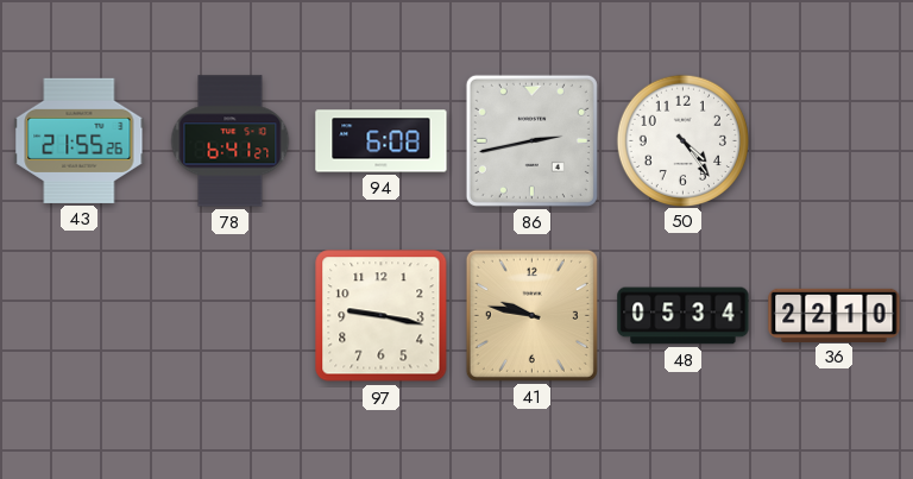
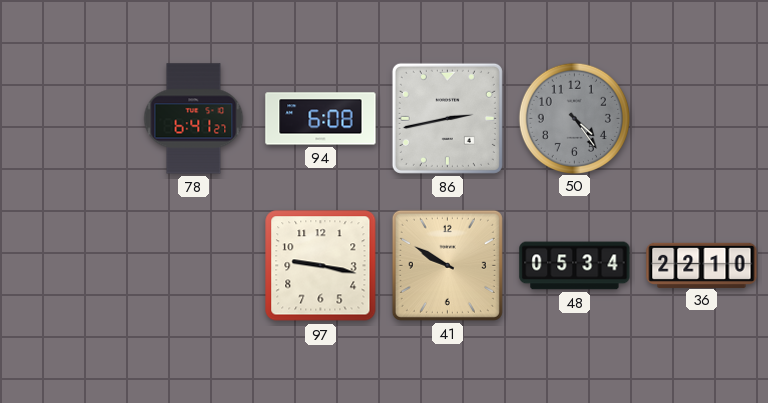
43: 21:55 -> none (80, 140)
50 dial: white -> grey (574, 118)
41: 9:47 -> 9:50 (447, 265)
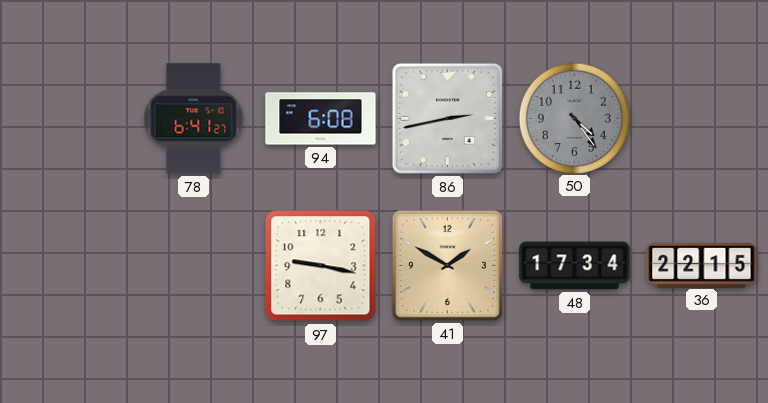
41: 9:50 -> 1:50 (447, 265)
48: 05:34 -> 17:34 (575, 266)
36: 22:10 -> 22:15 (702, 265)
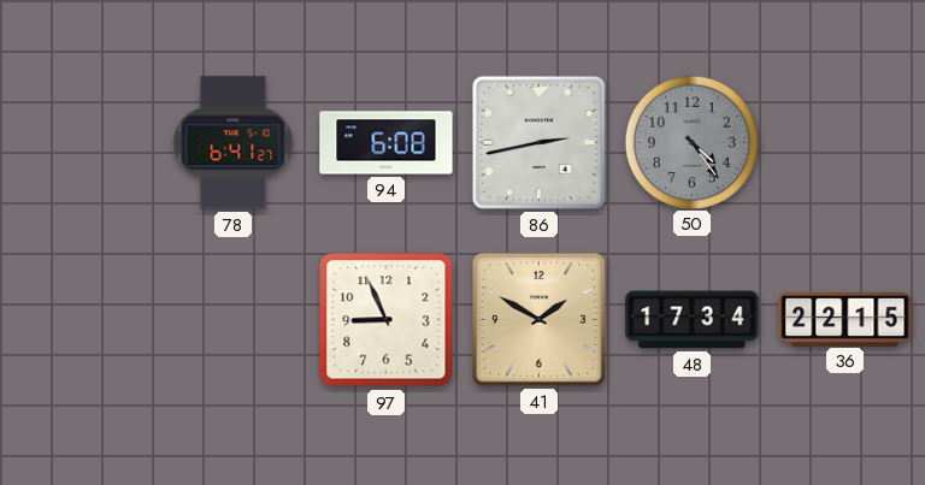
97: 9:17 -> 8:56 (387, 320)
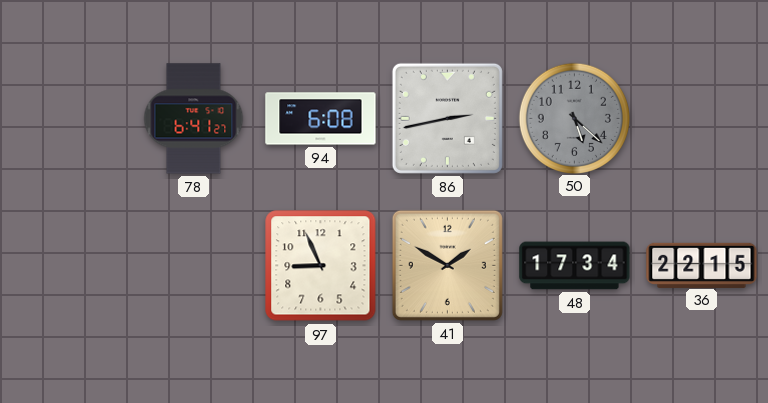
50: 4:24 -> 5:22 (574, 118)
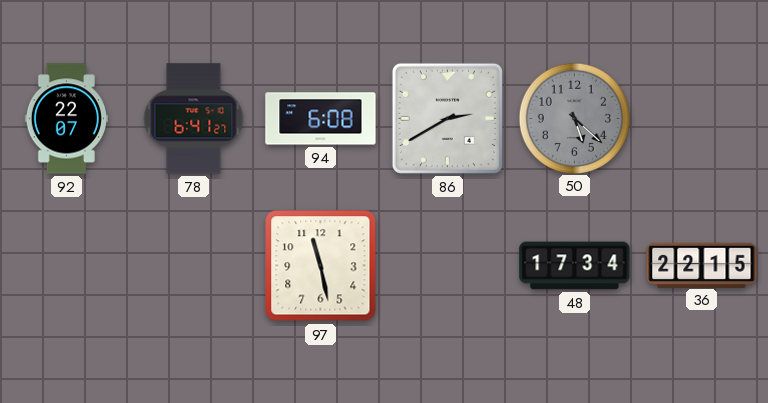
92: none -> 22:07 (66, 119)
86: 2:43 -> 2:40 (447, 118)
97: 8:56 -> 11:28 (321, 266)
41: 1:50 -> none (447, 265)
